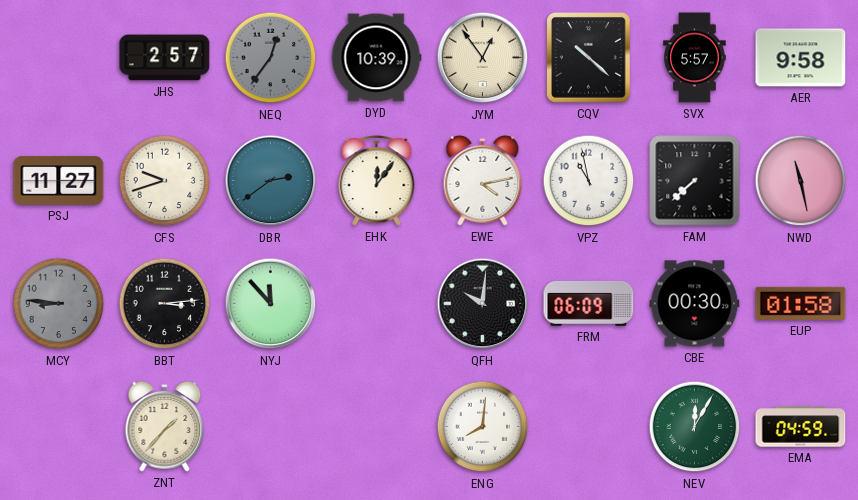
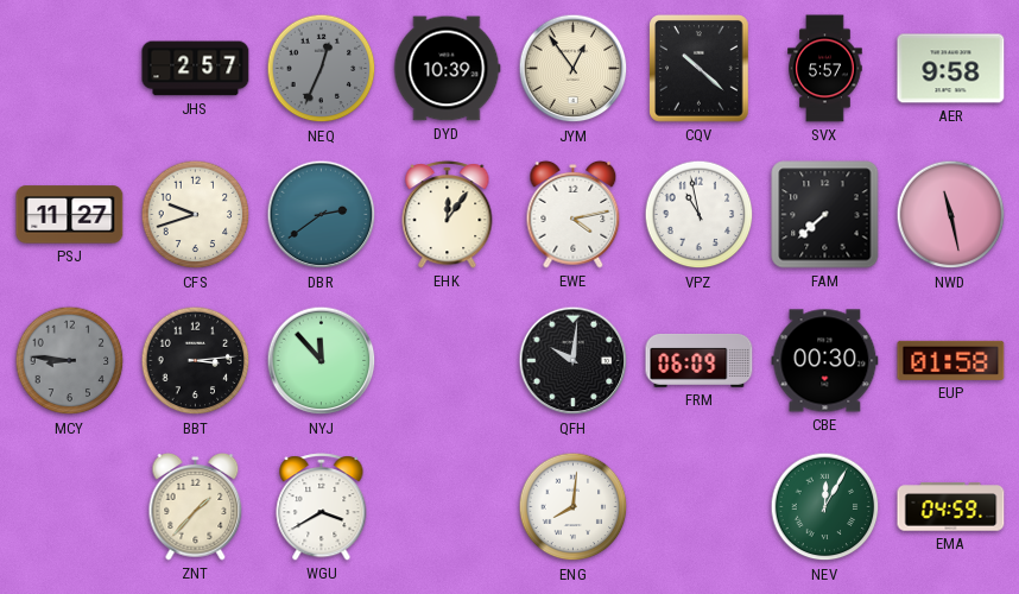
NEQ: 12:36 -> 12:34 (322, 69)
WGU: none -> 3:40 (322, 507)
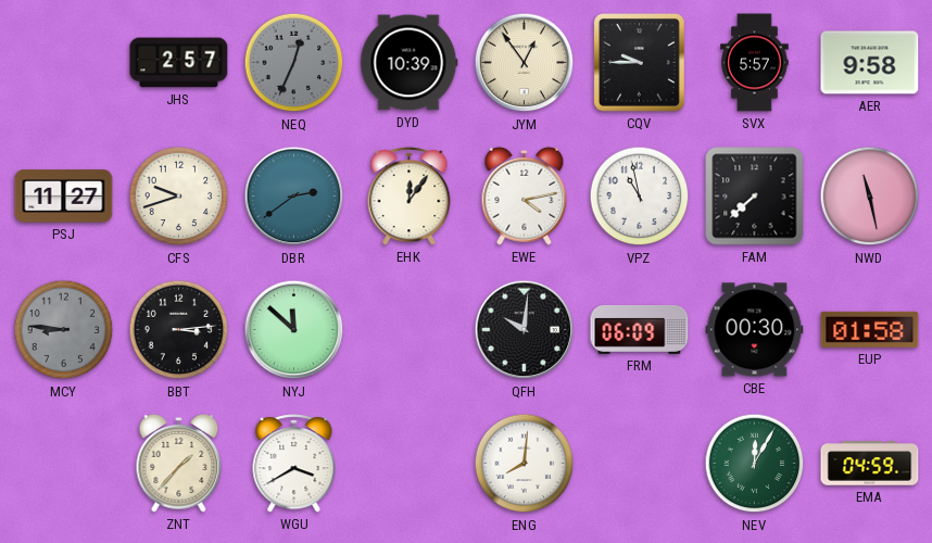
CQV: 10:22 -> 9:45 (640, 63)
NYJ: 11:53 -> 11:52 (294, 330)
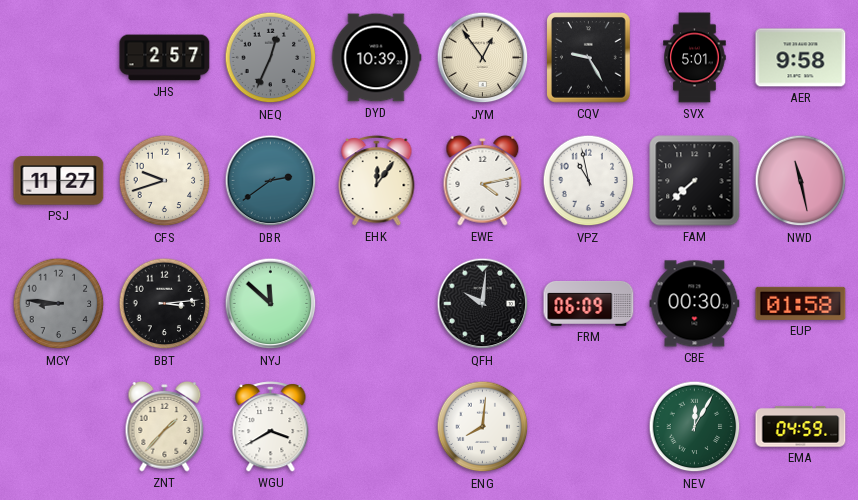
CQV: 9:45 -> 9:25 (589, 58)
SVX: 5:57 -> 5:01 (695, 58)
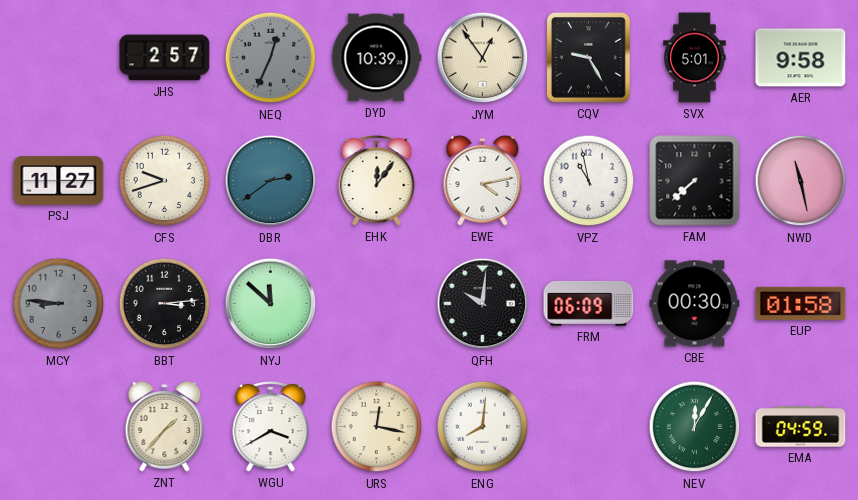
URS: none -> 12:17 (377, 427)
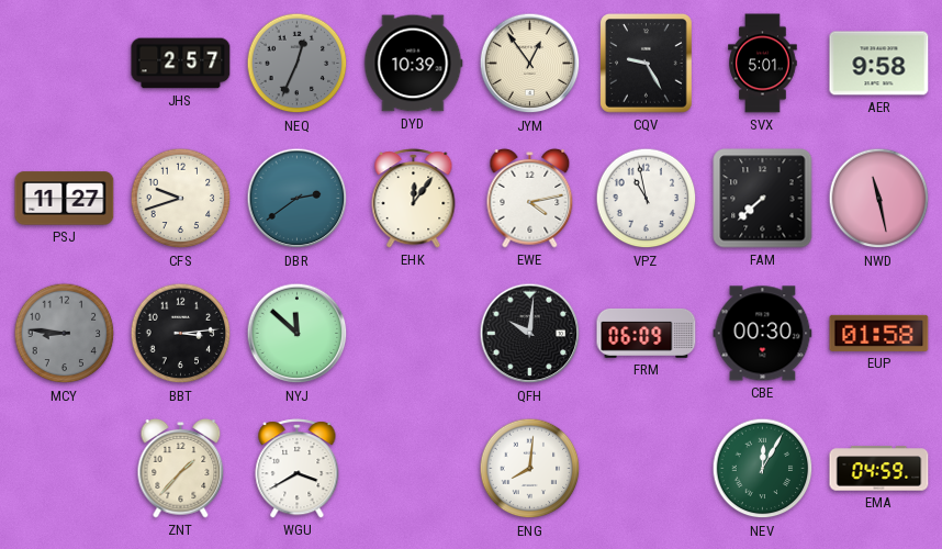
URS: 12:17 -> none (377, 427)
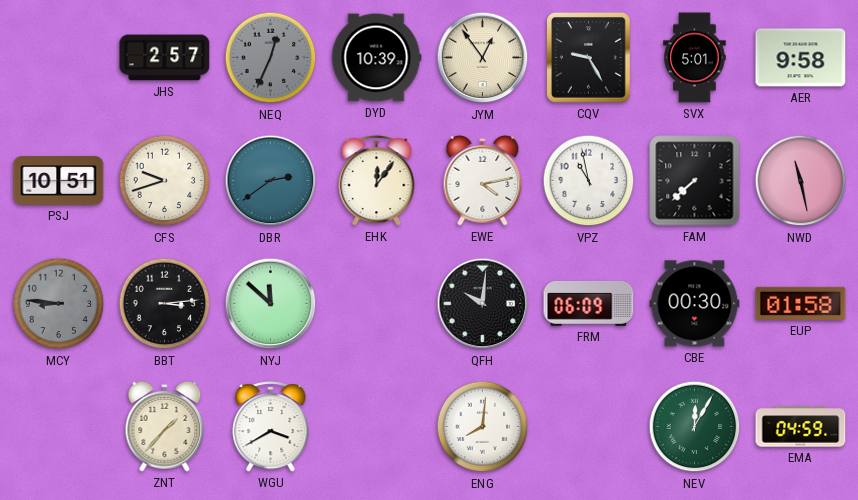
PSJ: 11:27 -> 10:51 (59, 181)
